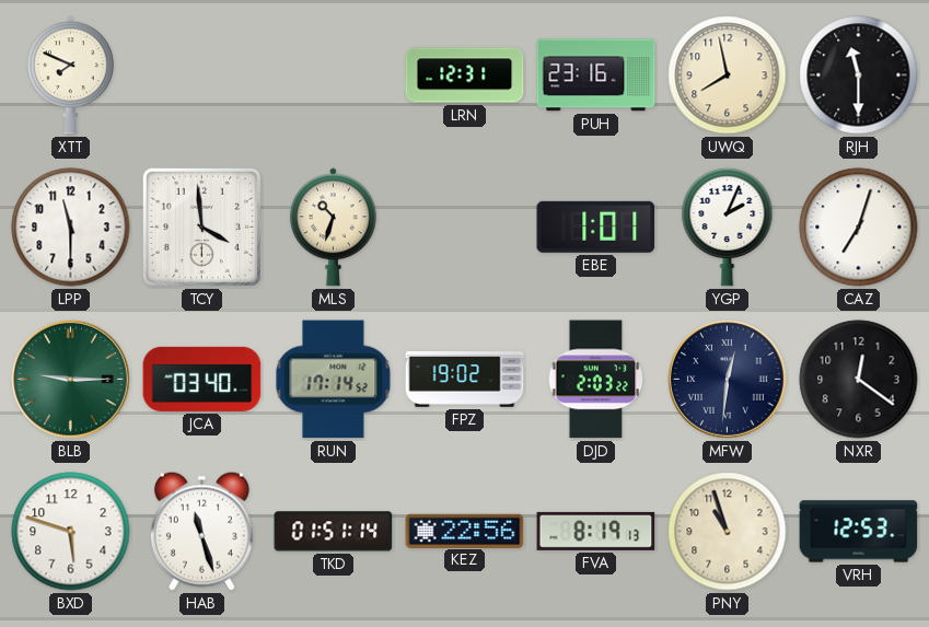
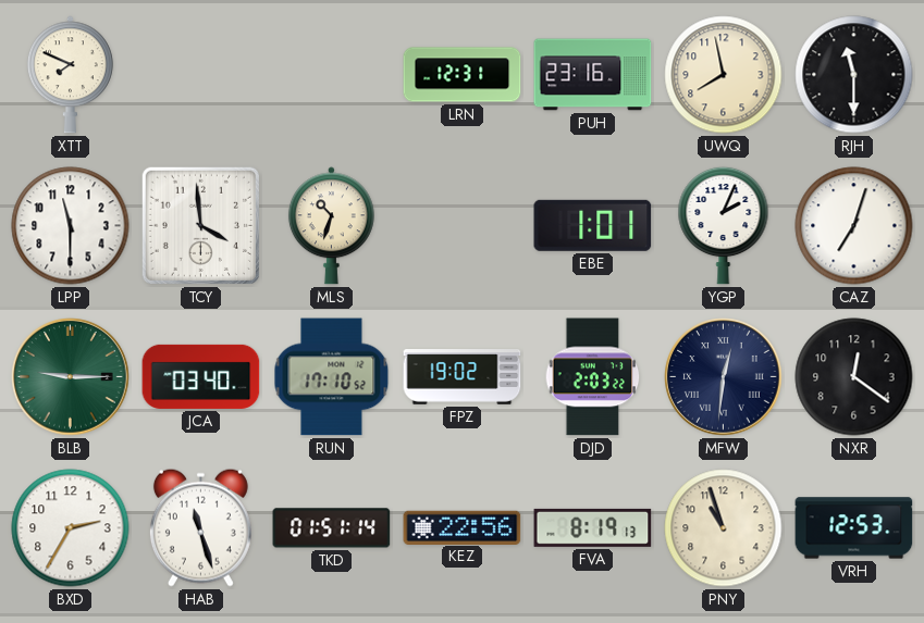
RUN: 17:14 -> 17:10 (332, 377)
BXD: 5:48 -> 2:35 (71, 528)
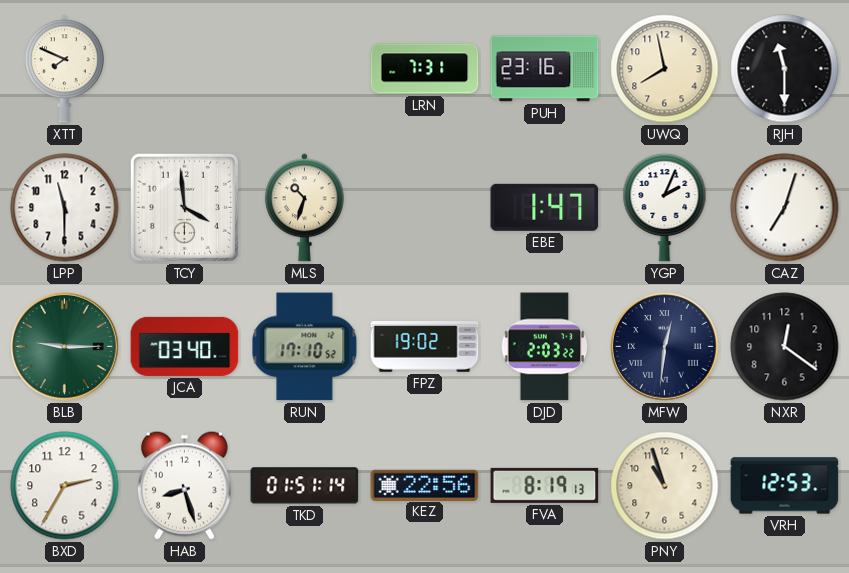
LRN: 12:31 -> 7:31 (425, 69)
EBE: 1:01 -> 1:47 (545, 207)
HAB: 11:27 -> 8:27 (184, 485)
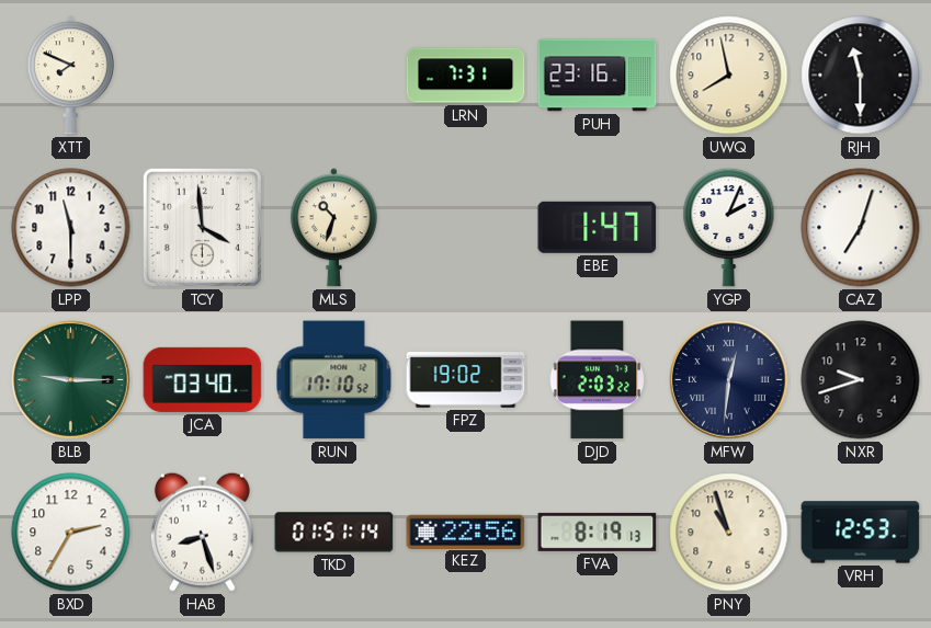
NXR: 12:21 -> 9:42 (861, 380)
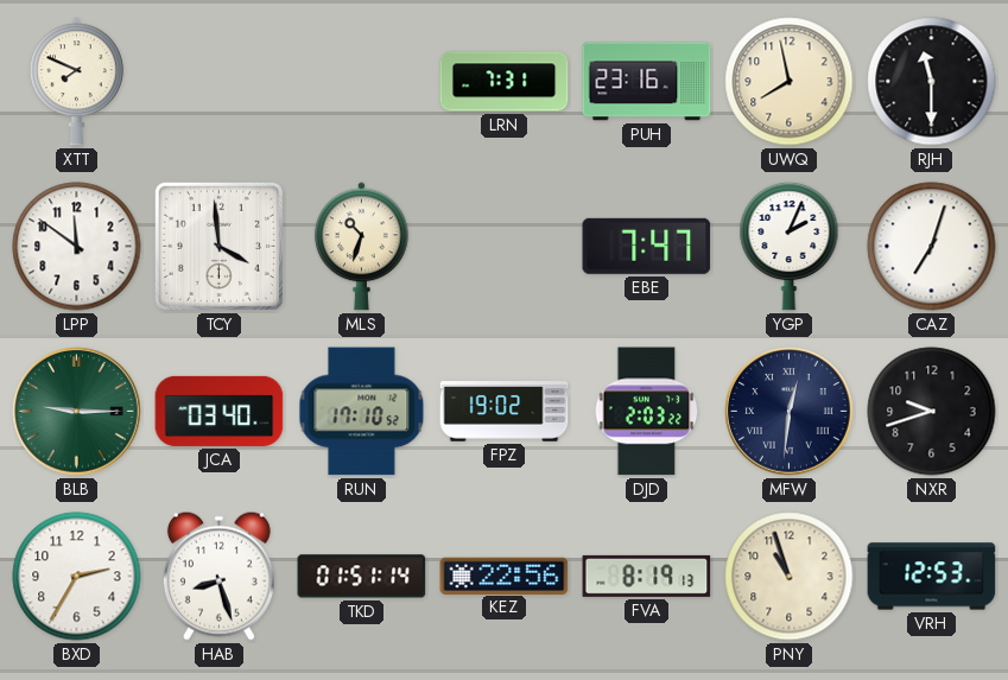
LPP: 11:30 -> 11:51 (77, 247)
EBE: 1:47 -> 7:47 (647, 246)
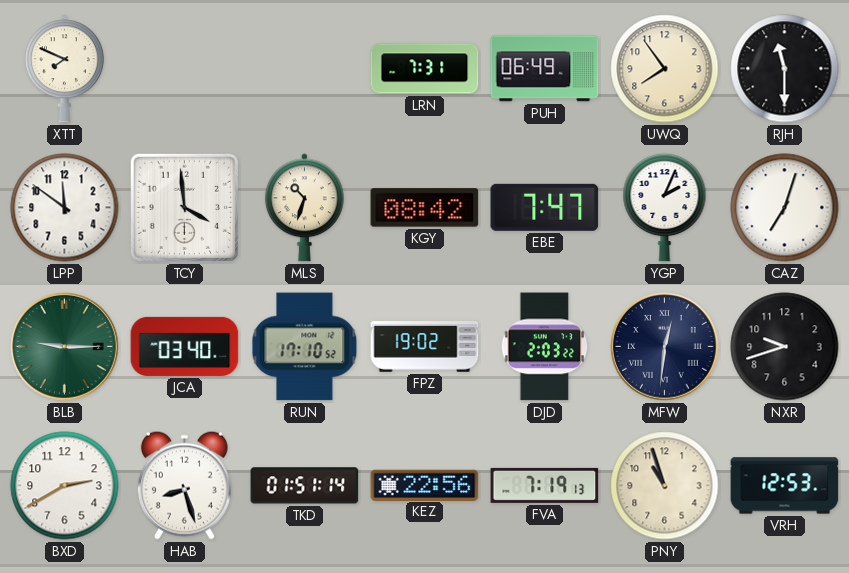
PUH: 23:16 -> 06:49 (545, 69)
UWQ: 7:58 -> 7:54 (665, 69)
KGY: none -> 08:42 (425, 208)
BXD: 2:35 -> 2:40 (65, 486)
FVA: 8:19 -> 7:19 (545, 485)
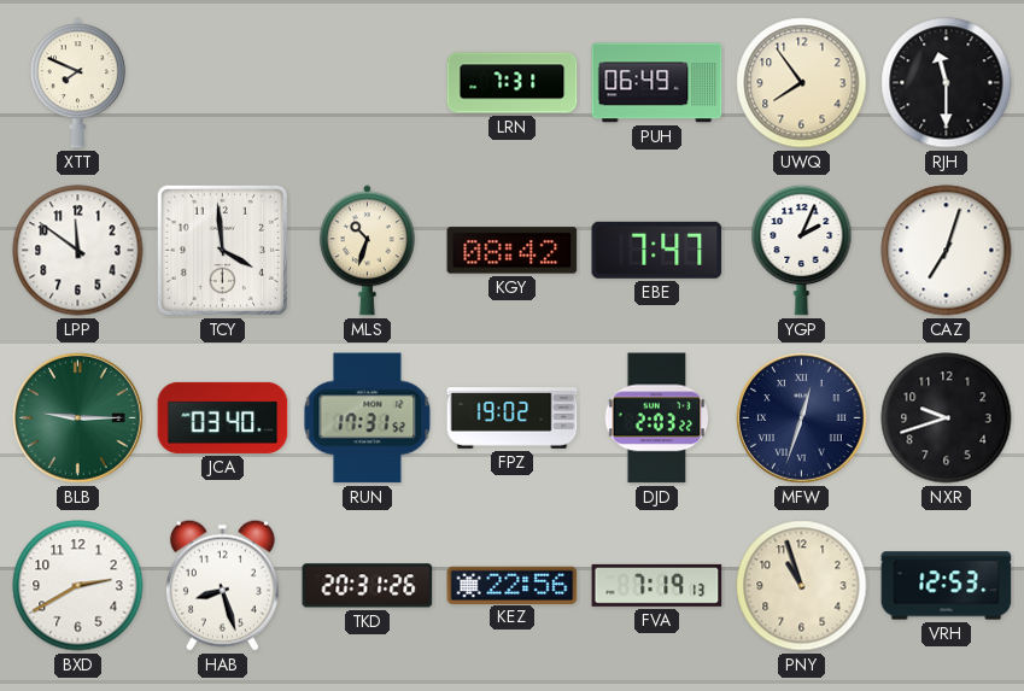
RUN: 17:10 -> 17:31 (368, 418)
MFW: 12:31 -> 12:33 (802, 418)
TKD: 01:51 -> 20:31 (368, 586)
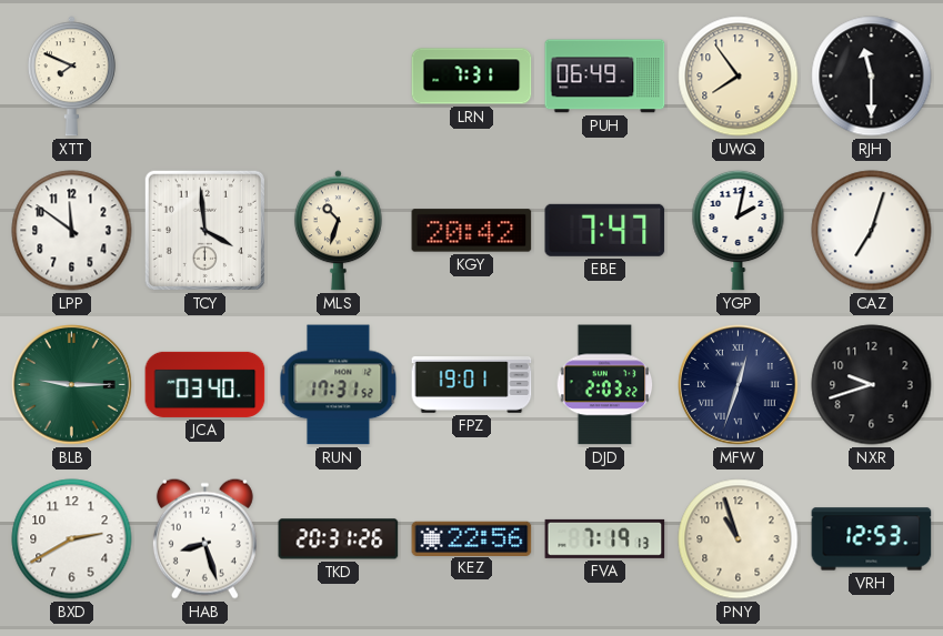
KGY: 08:42 -> 20:42 (472, 231)
YGP: 2:04 -> 2:02 (739, 230)
FPZ: 19:02 -> 19:01 (472, 385)
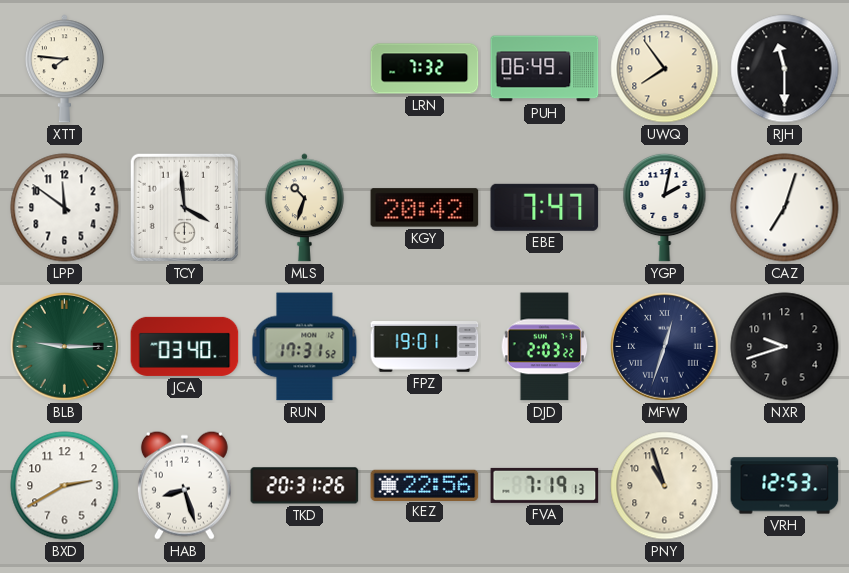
XTT: 7:49 -> 7:46 (64, 69)
LRN: 7:31 -> 7:32 (425, 69)
